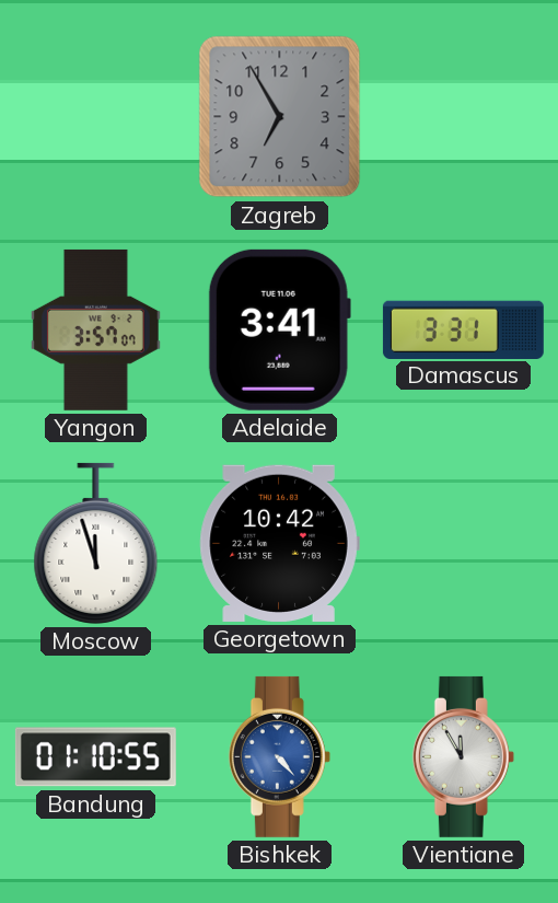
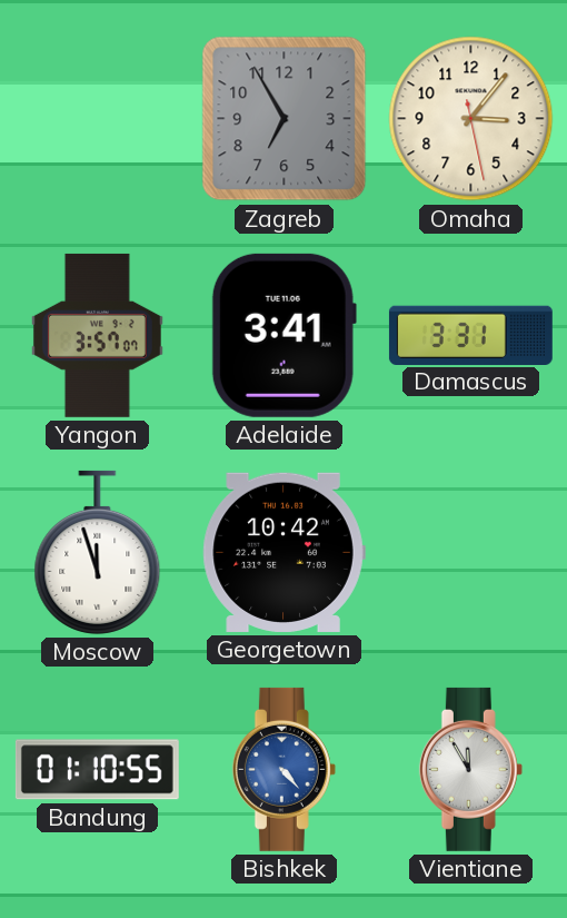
Omaha: none -> 3:06 (471, 119)
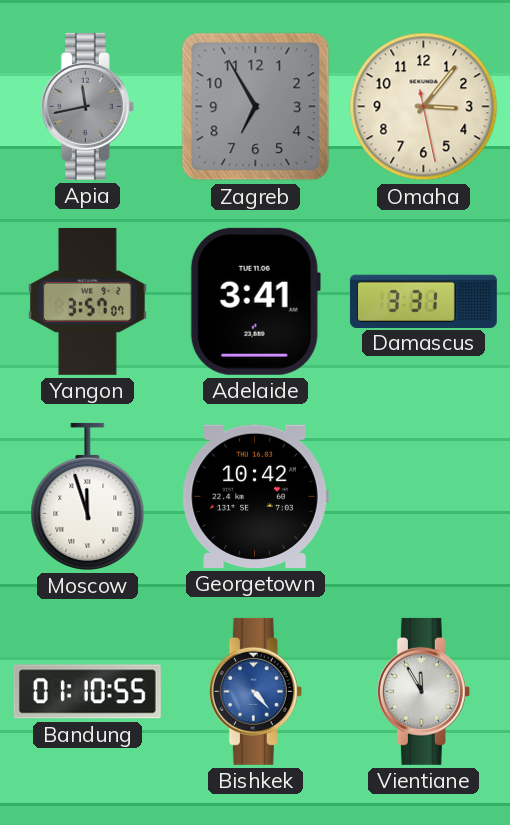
Apia: none -> 11:43 (87, 106)
